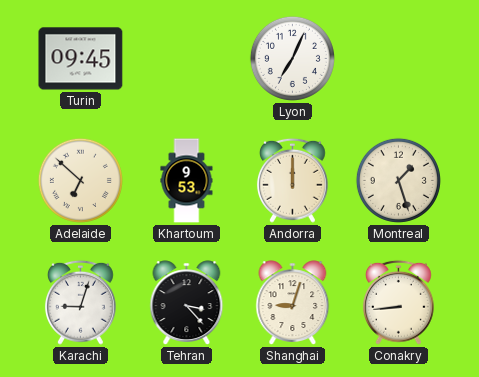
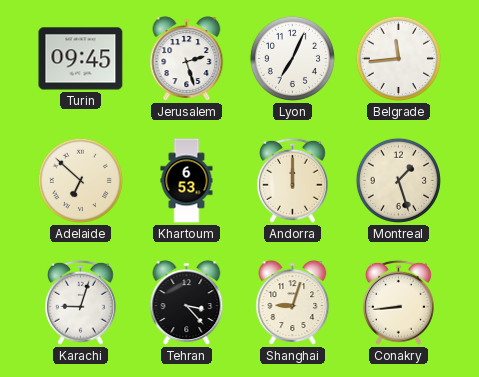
Jerusalem: none -> 2:27 (187, 59)
Belgrade: none -> 11:44 (398, 58)
Khartoum: 9:53 -> 6:53 (187, 181)
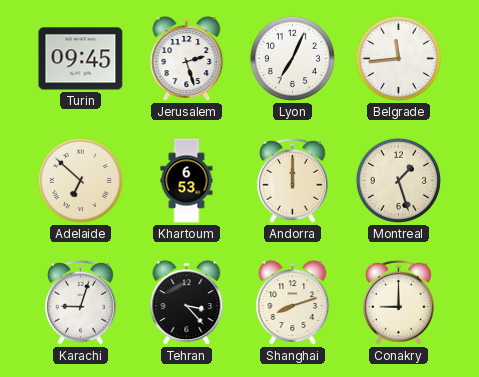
Shanghai: 9:03 -> 8:12 (293, 303)
Conakry: 8:44 -> 9:00 (398, 302)
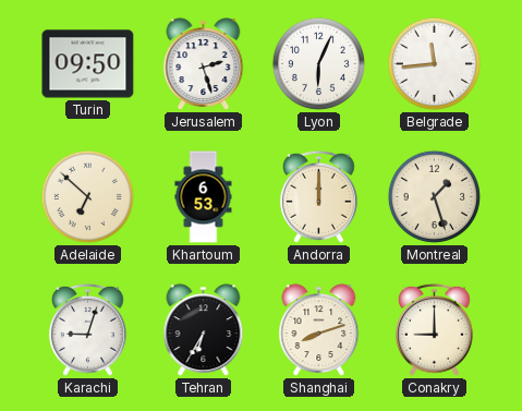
Turin: 09:45 -> 09:50 (88, 64)
Lyon: 7:04 -> 6:04 (318, 63)
Tehran: 3:23 -> 6:35 (204, 330)
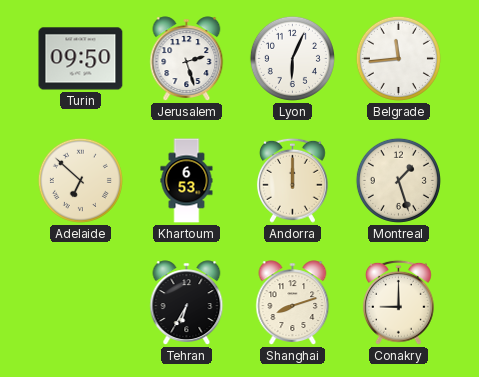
Karachi: 9:03 -> none (87, 329)
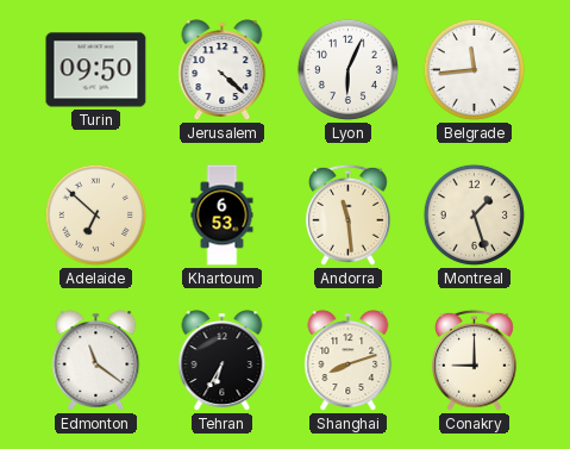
Jerusalem: 2:27 -> 4:22 (223, 70)
Andorra: 12:00 -> 11:29 (347, 214)
Edmonton: none -> 11:21 (96, 361)
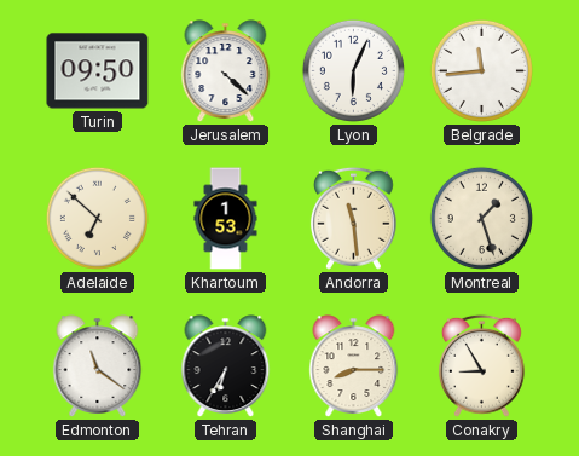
Khartoum: 6:53 -> 1:53 (226, 219)
Shanghai: 8:12 -> 8:15 (354, 366)
Conakry: 9:00 -> 8:55 (481, 365)
